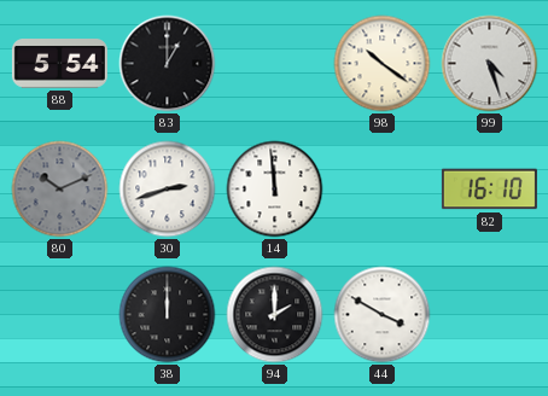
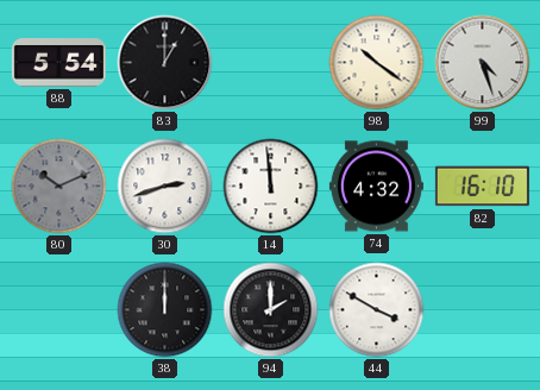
74: none -> 4:32 (376, 187)
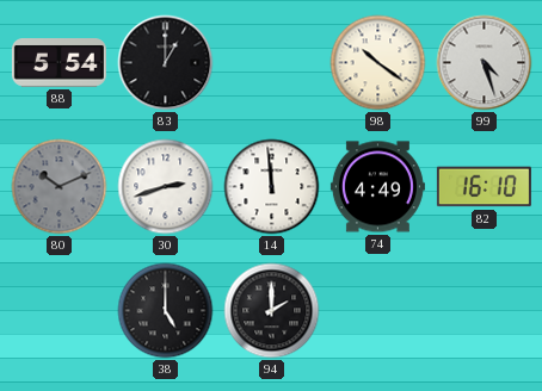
74: 4:32 -> 4:49 (377, 187)
38: 12:00 -> 5:00 (166, 311)
44: 3:50 -> none (377, 310)
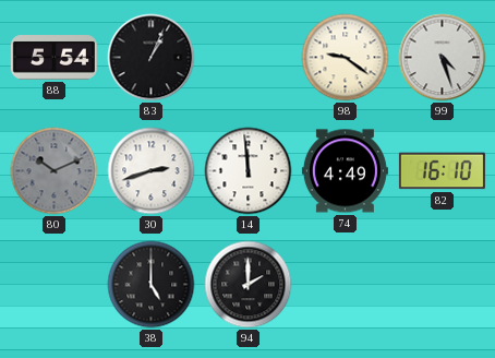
83: 1:00 -> 1:04 (152, 58)
98: 10:21 -> 9:21 (346, 58)
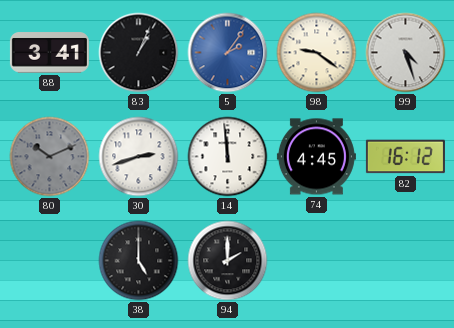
88: 5:54 -> 3:41 (49, 53)
5: none -> 2:06 (228, 53)
74: 4:49 -> 4:45 (316, 157)
82: 16:10 -> 16:12 (405, 157)
